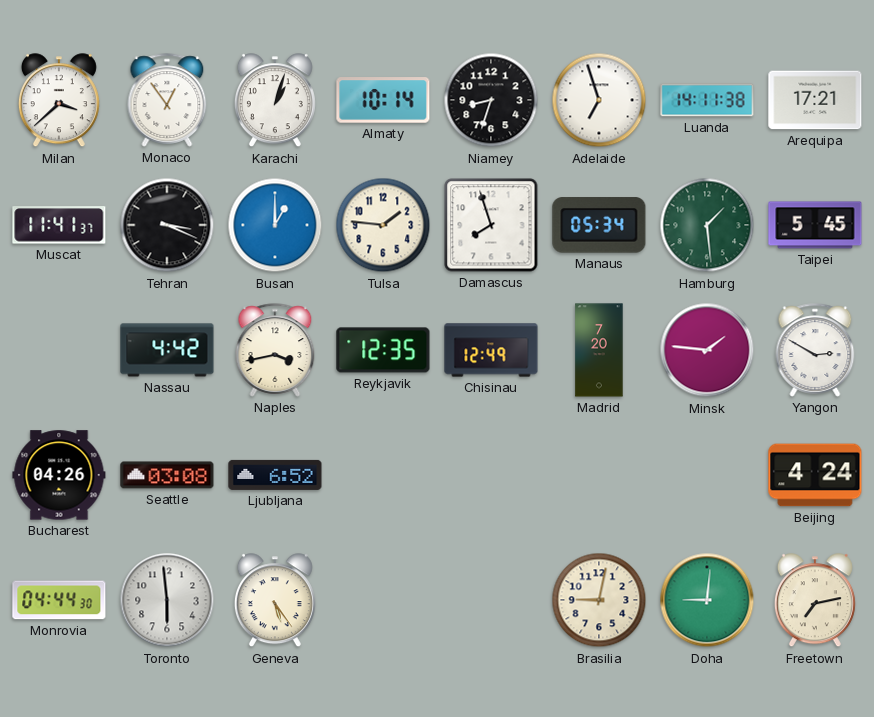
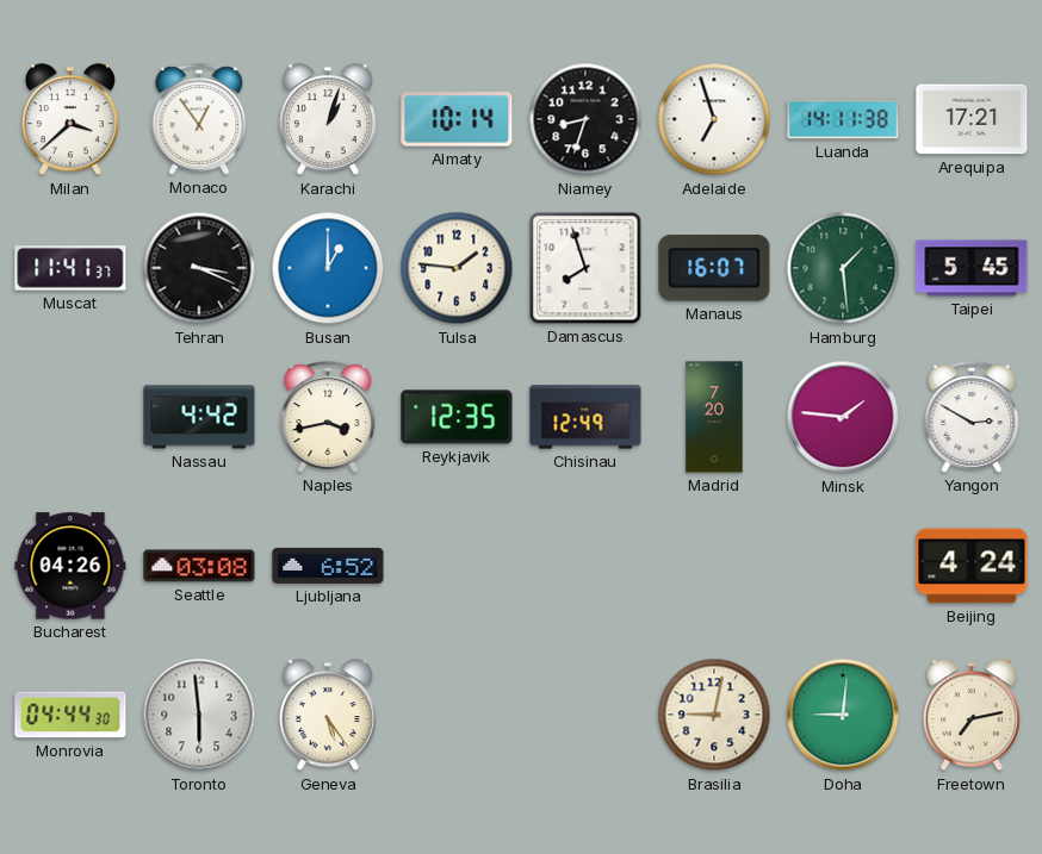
Manaus: 05:34 -> 16:07 (714, 268)
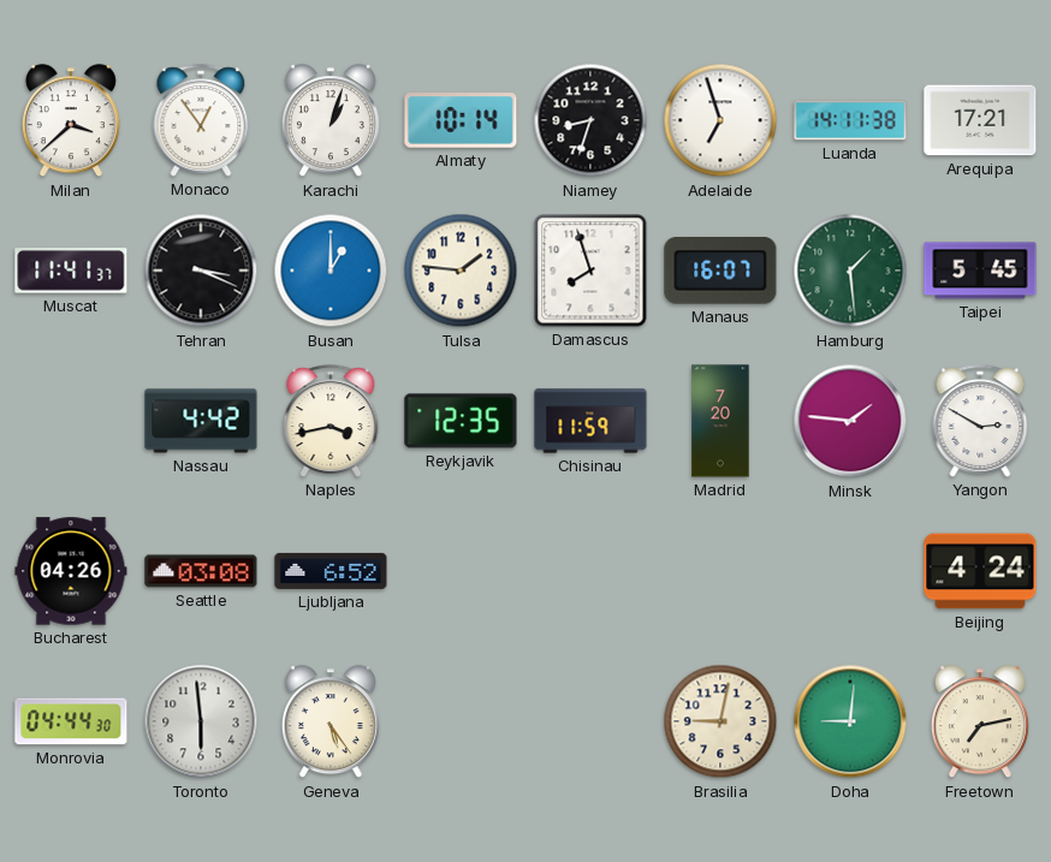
Chisinau: 12:49 -> 11:59 (590, 421)
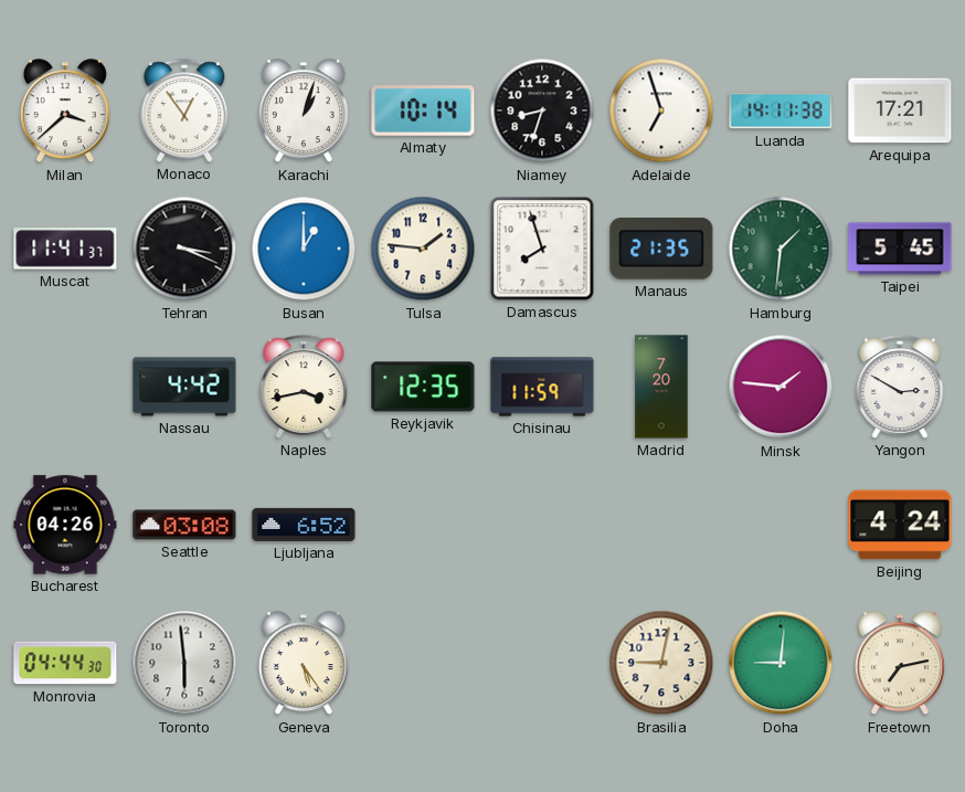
Manaus: 16:07 -> 21:35 (661, 249)
Hamburg: 1:29 -> 1:31 (781, 249)
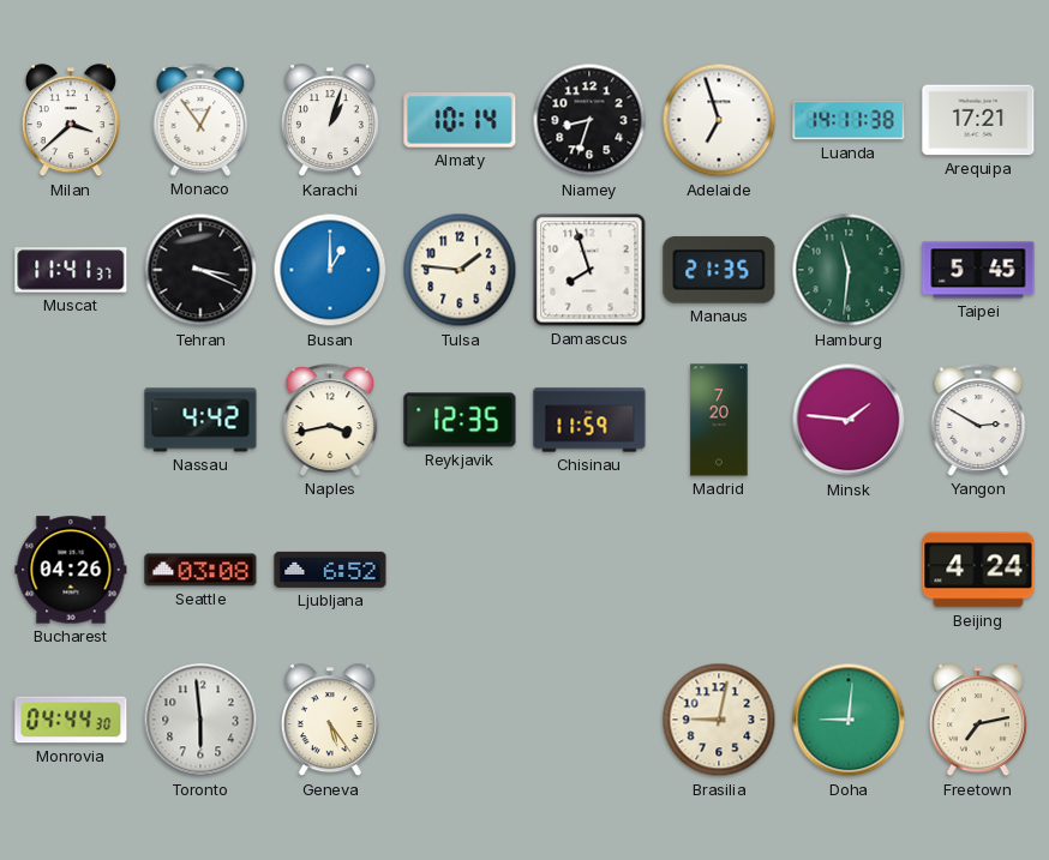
Hamburg: 1:31 -> 11:31 (849, 270)
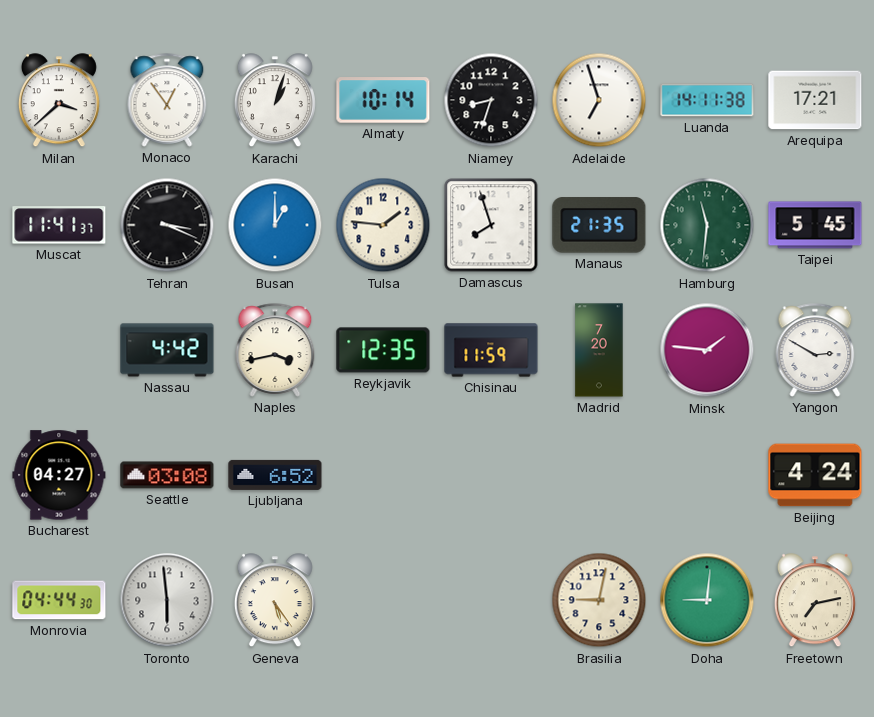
Bucharest: 04:26 -> 04:27 (59, 475)
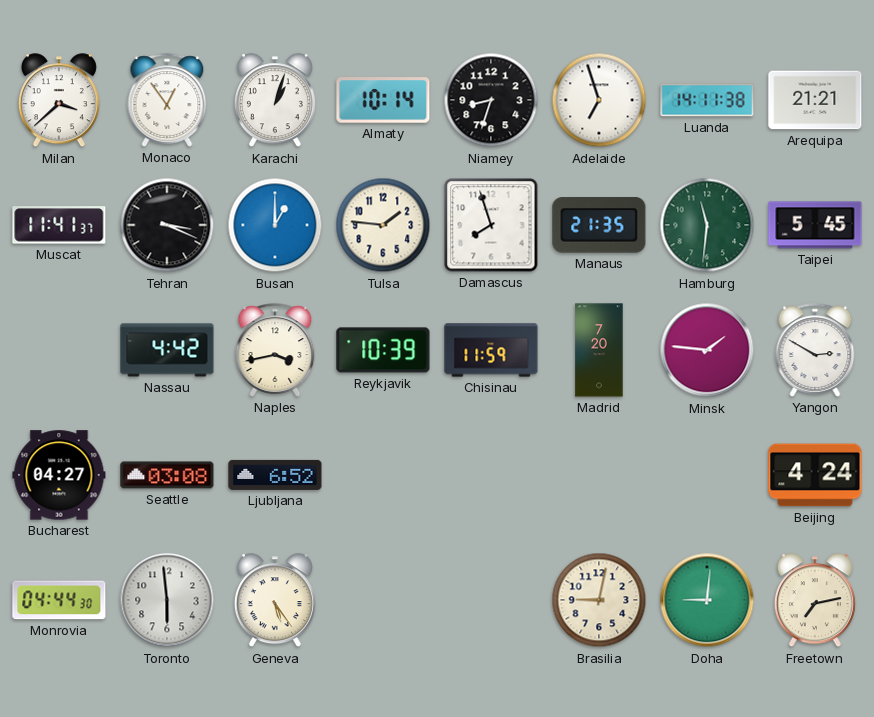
Arequipa: 17:21 -> 21:21 (815, 100)
Reykjavik: 12:35 -> 10:39 (383, 350)
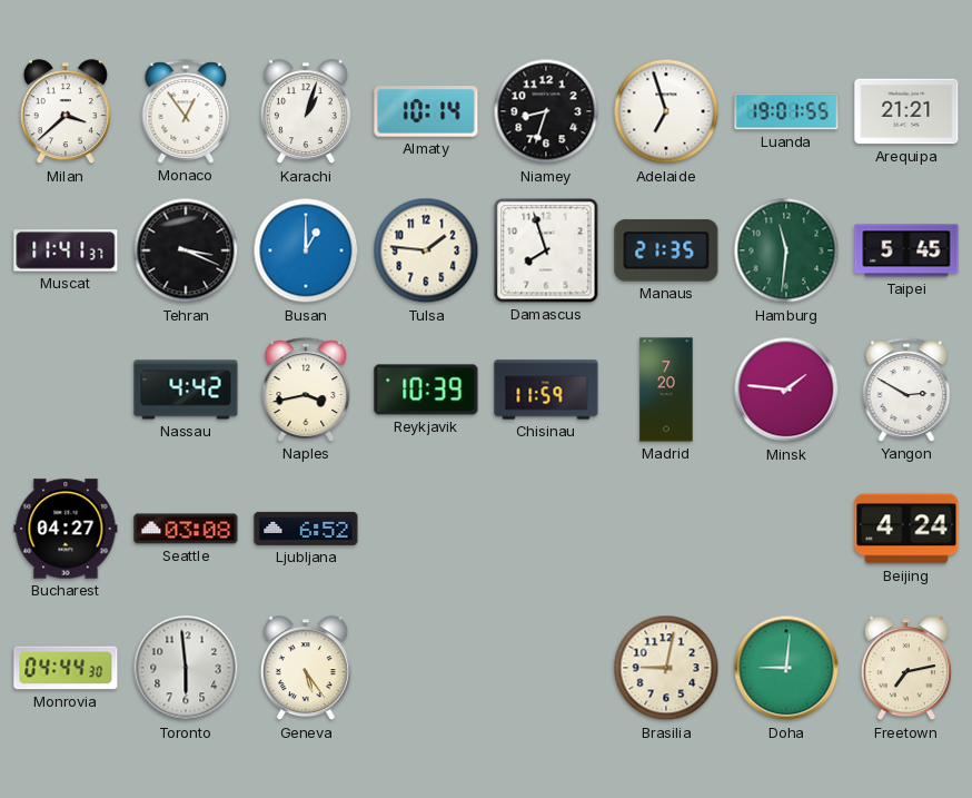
Luanda: 14:11 -> 19:01 (786, 111)
